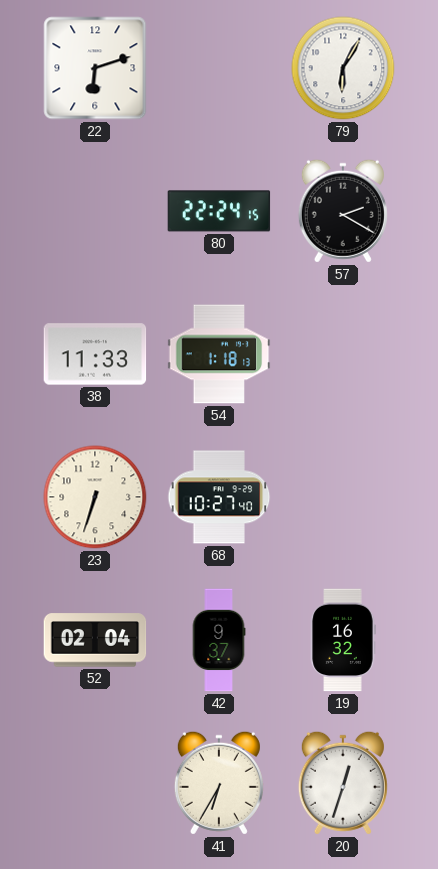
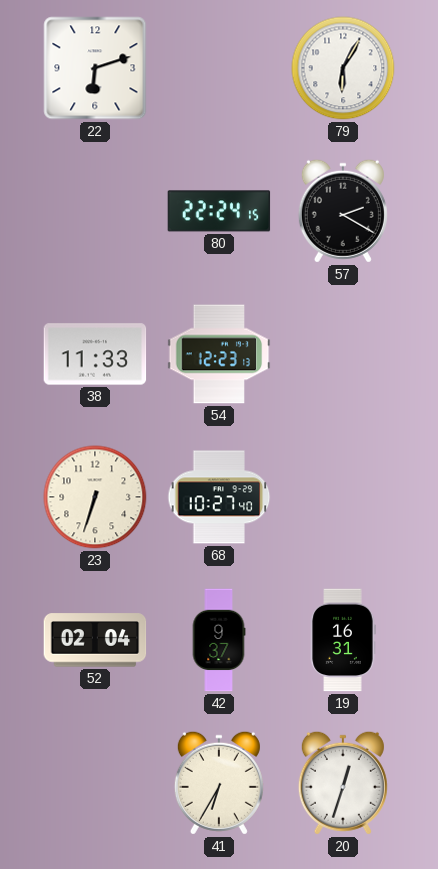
54: 1:18 -> 12:23 (219, 354)
19: 16:32 -> 16:31 (343, 640)
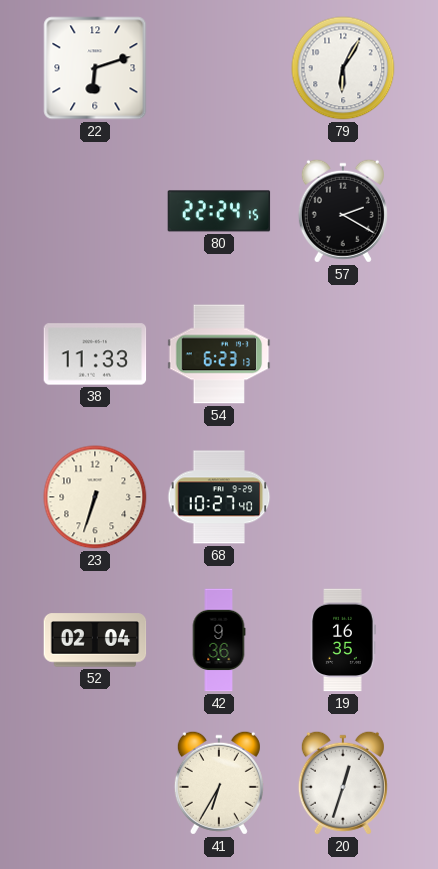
54: 12:23 -> 6:23 (219, 354)
42: 9:37 -> 9:36 (219, 640)
19: 16:31 -> 16:35 (343, 640)
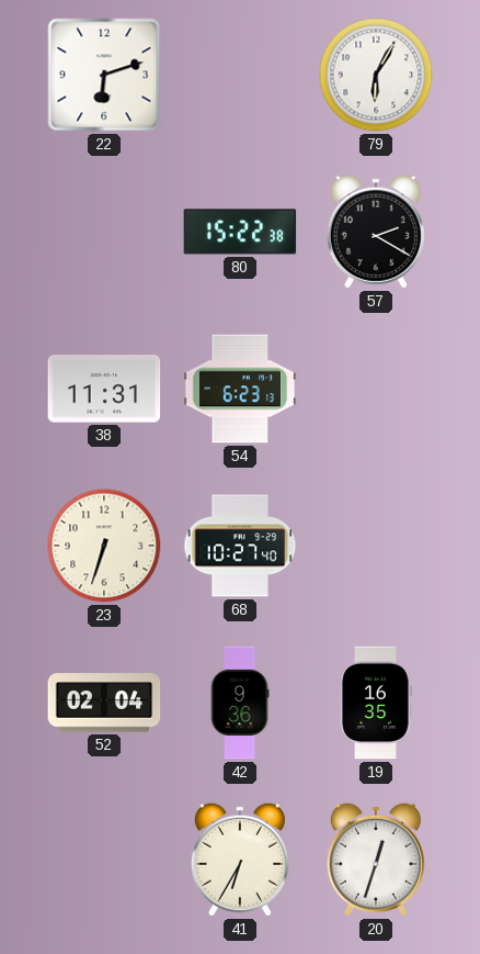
80: 22:24 -> 15:22 (240, 232)
38: 11:33 -> 11:31 (104, 389)
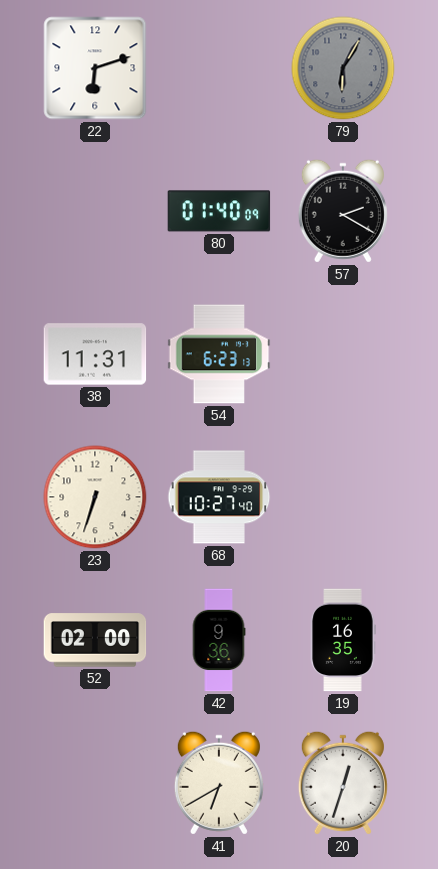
79 dial: white -> grey (343, 68)
80: 15:22 -> 01:40 (219, 211)
52: 02:04 -> 02:00 (95, 640)
41: 6:35 -> 6:40 (219, 783)
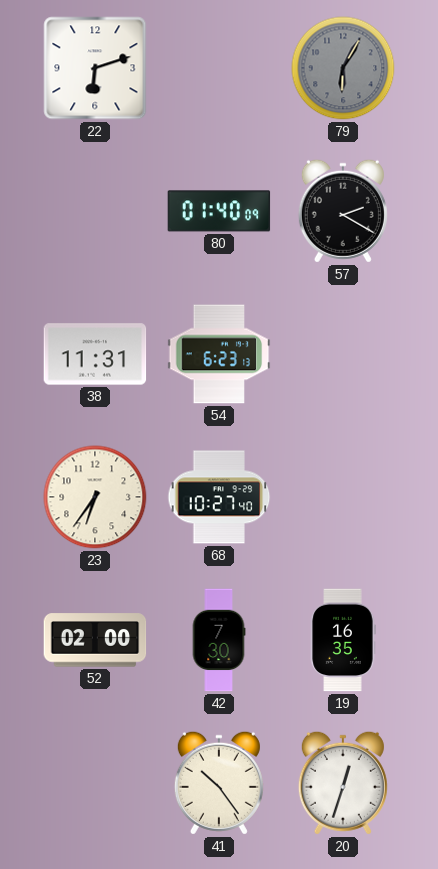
23: 6:33 -> 6:36 (95, 497)
42: 9:36 -> 7:30 (219, 640)
41: 6:40 -> 10:24 (219, 783)
